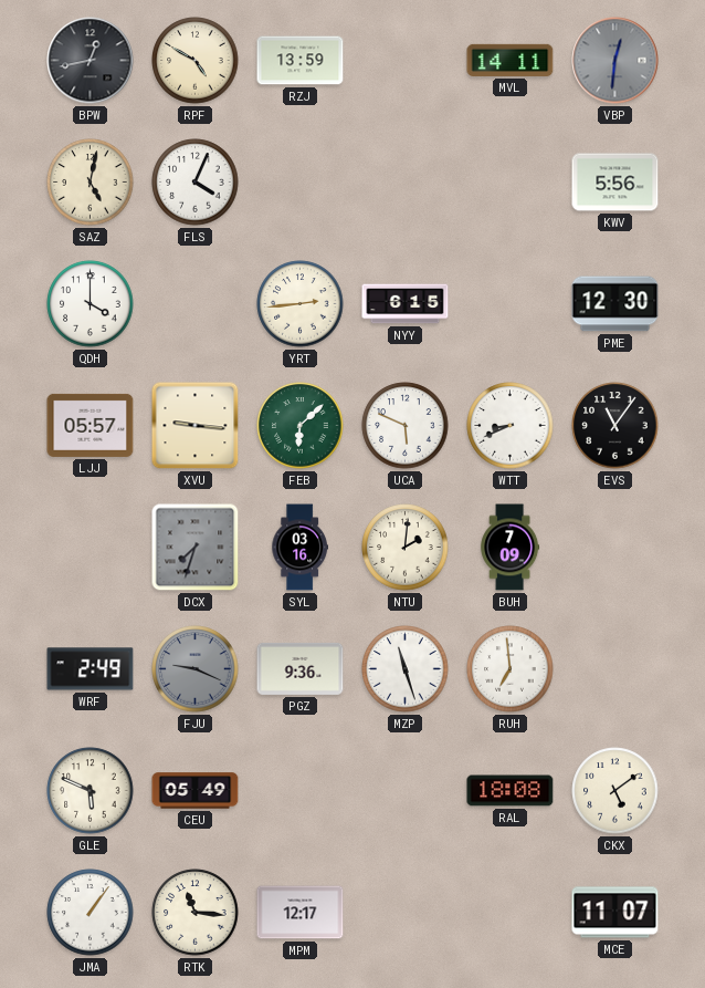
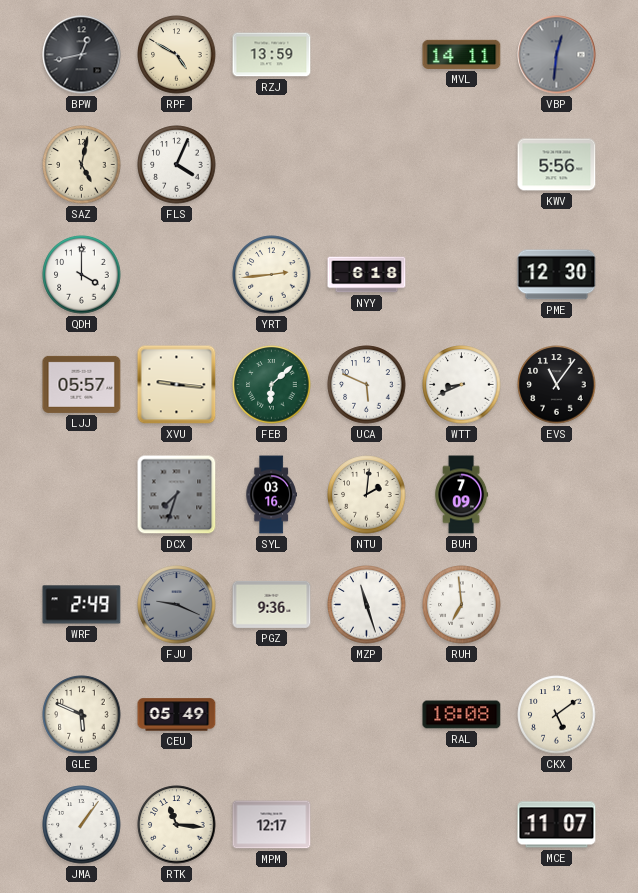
NYY: 6:15 -> 6:18 (367, 275)
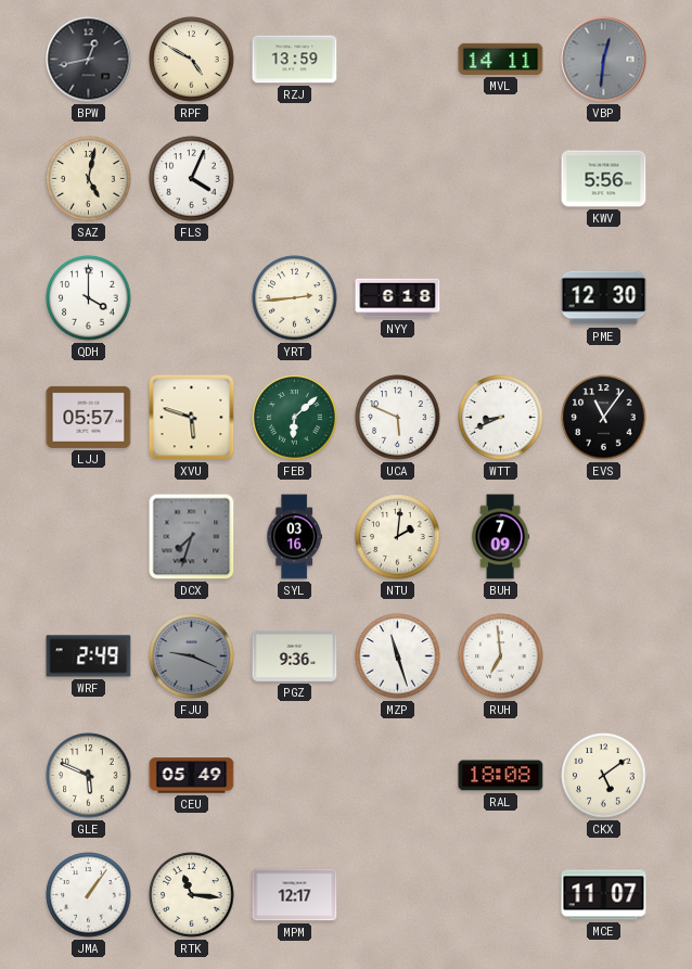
XVU: 9:16 -> 5:48 (192, 418)
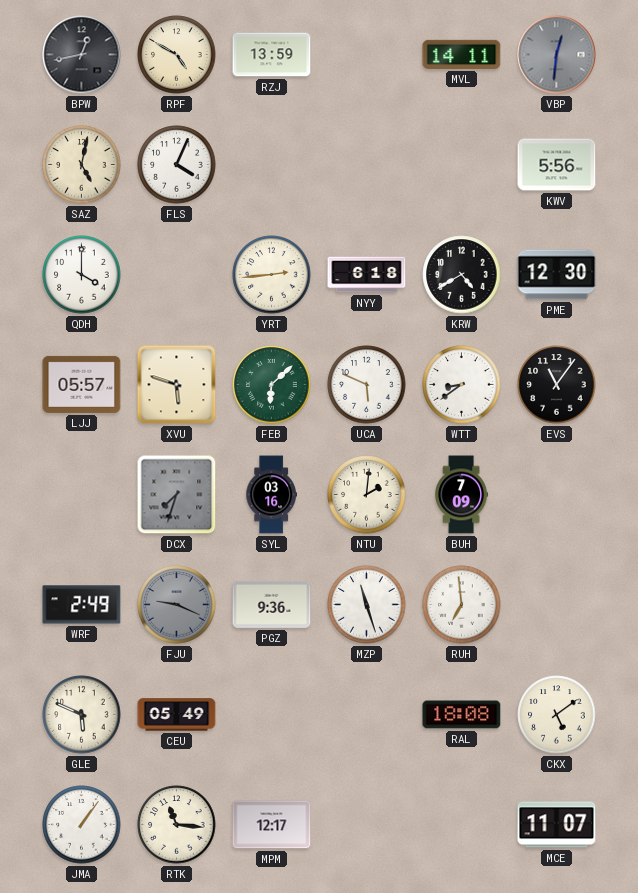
KRW: none -> 4:40 (462, 275)
WTT: 8:41 -> 8:39 (462, 385)
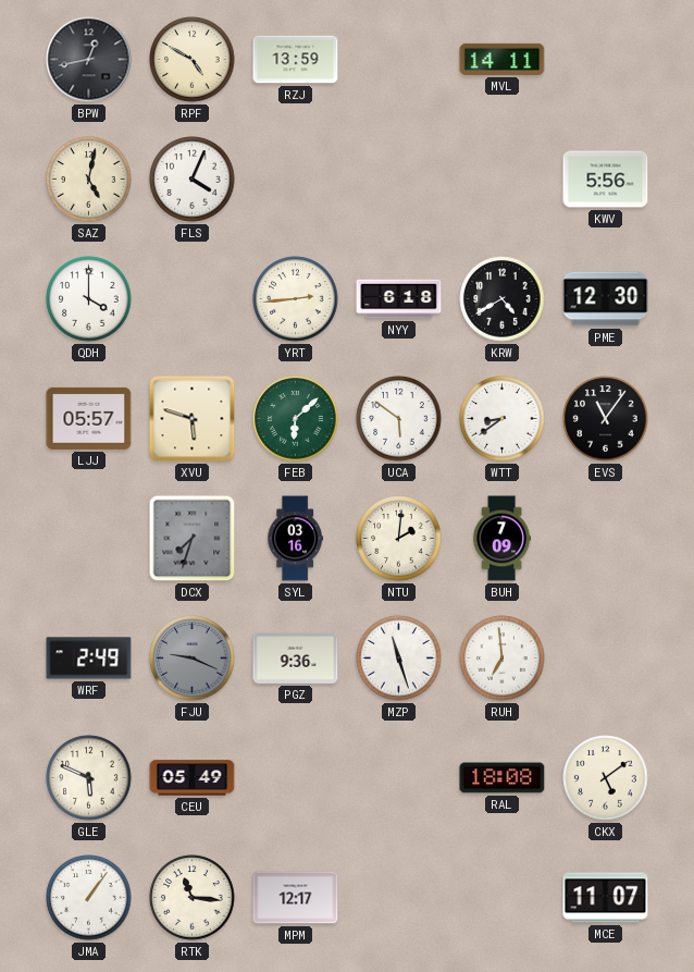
VBP: 12:31 -> none (557, 55)
UCA: 5:49 -> 5:51 (399, 419)
